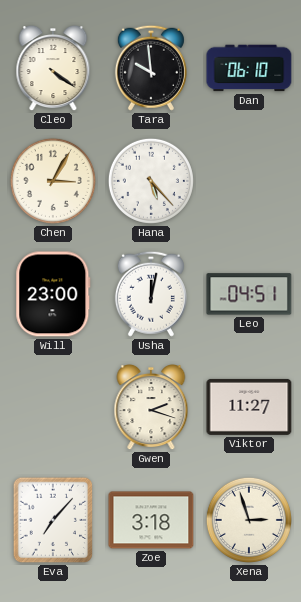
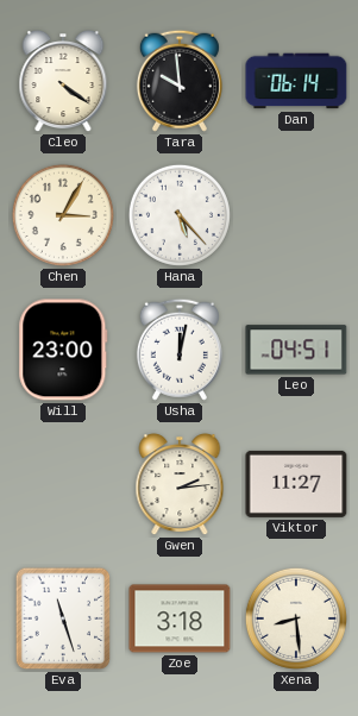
Dan: 06:10 -> 06:14 (296, 81)
Gwen: 2:18 -> 2:14 (180, 485)
Eva: 7:07 -> 11:27 (63, 618)
Xena: 2:57 -> 8:29 (296, 618)
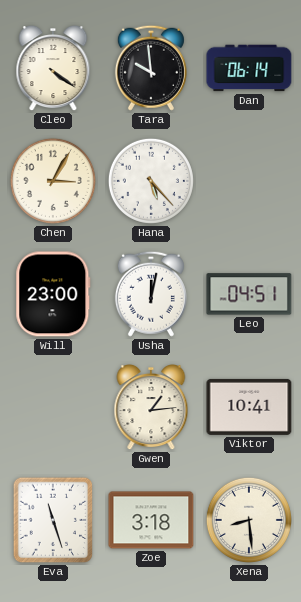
Gwen: 2:14 -> 1:14 (151, 408)
Viktor: 11:27 -> 10:41 (249, 407)
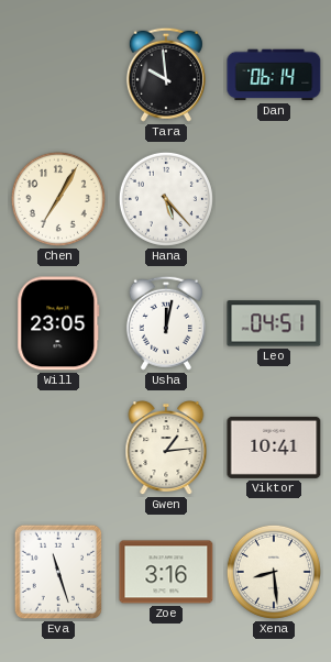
Cleo: 4:21 -> none (53, 69)
Chen: 3:05 -> 7:05 (58, 199)
Will: 23:00 -> 23:05 (58, 323)
Zoe: 3:18 -> 3:16 (166, 572)
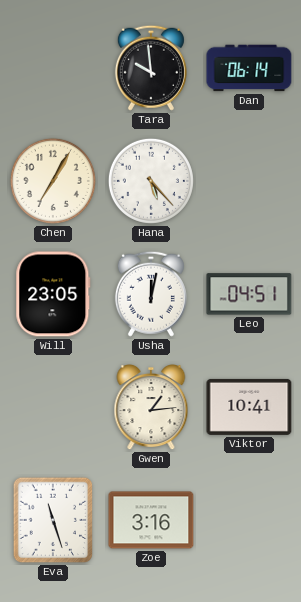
Xena: 8:29 -> none (274, 572)
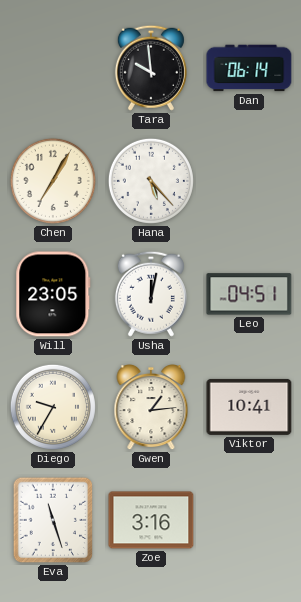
Diego: none -> 9:35 (53, 407)
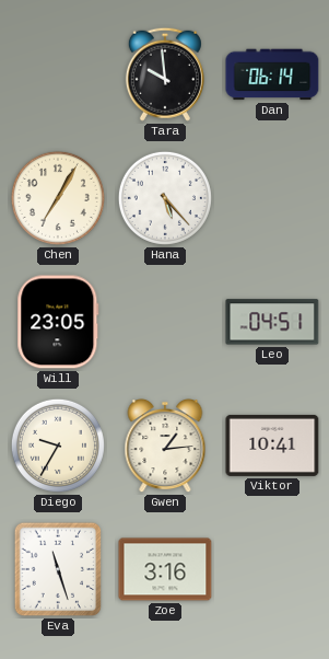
Usha: 12:02 -> none (151, 294)
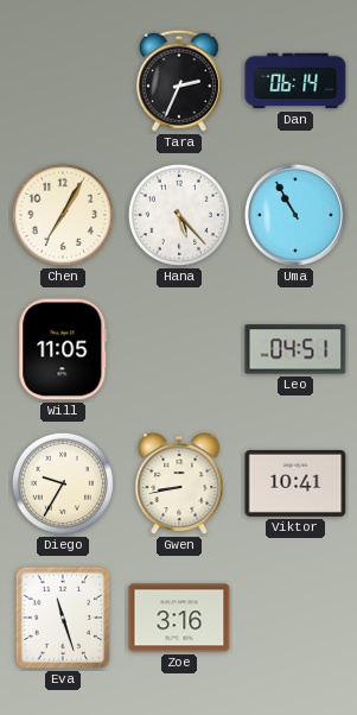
Tara: 9:59 -> 2:34 (179, 81)
Uma: none -> 10:55 (295, 215)
Will: 23:05 -> 11:05 (63, 349)
Gwen: 1:14 -> 8:43 (179, 485)
